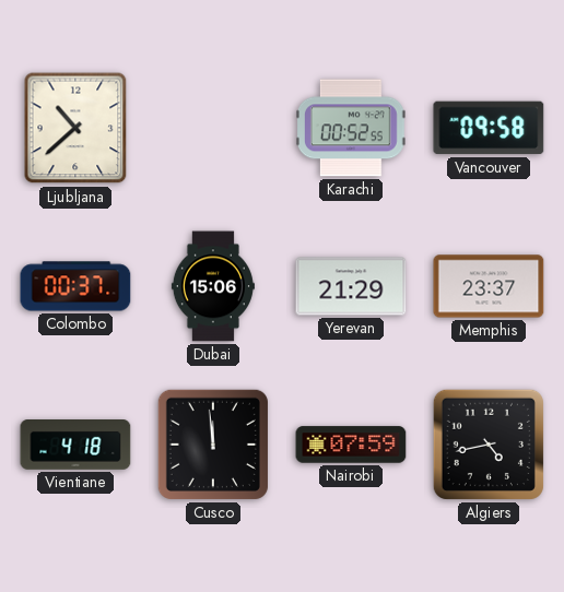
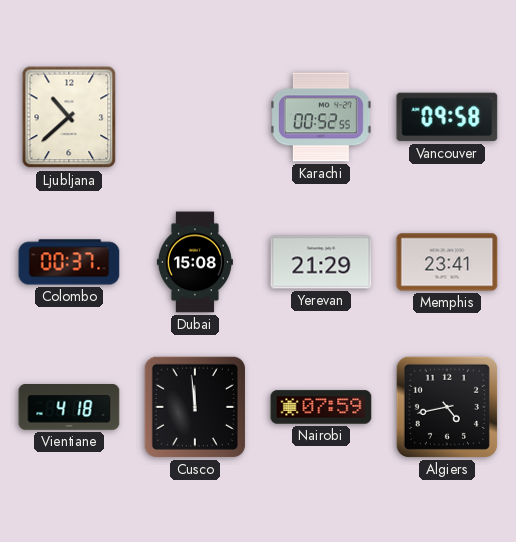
Dubai: 15:06 -> 15:08 (195, 262)
Memphis: 23:37 -> 23:41 (447, 262)
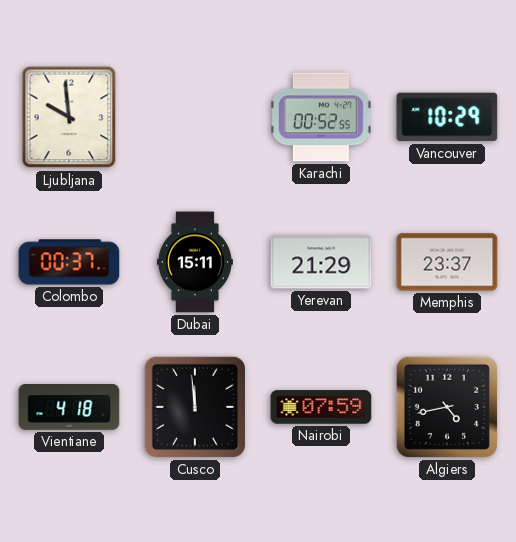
Ljubljana: 10:38 -> 9:59 (69, 117)
Vancouver: 09:58 -> 10:29 (447, 117)
Dubai: 15:08 -> 15:11 (195, 262)
Memphis: 23:41 -> 23:37 (447, 262)
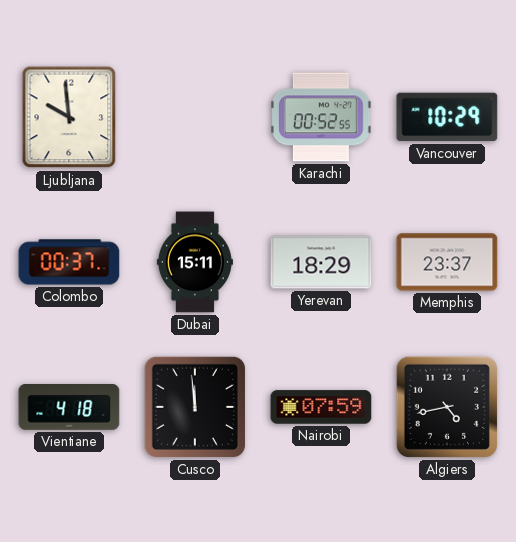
Yerevan: 21:29 -> 18:29 (321, 262)
